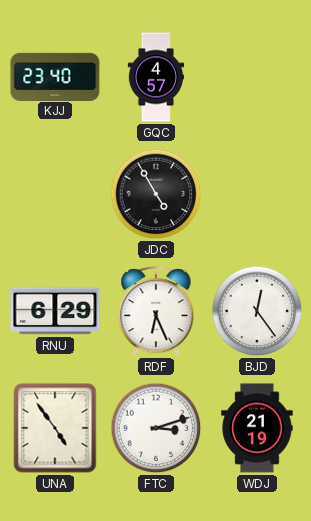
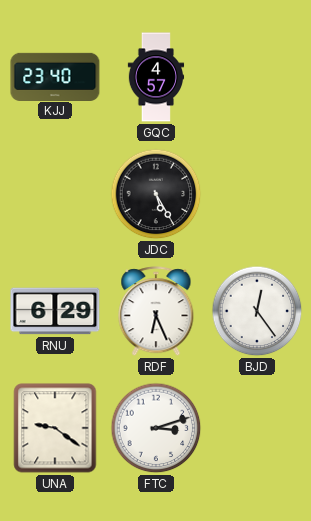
JDC: 4:55 -> 5:25 (156, 194)
UNA: 4:54 -> 9:21 (55, 428)
WDJ: 21:19 -> none (257, 428)
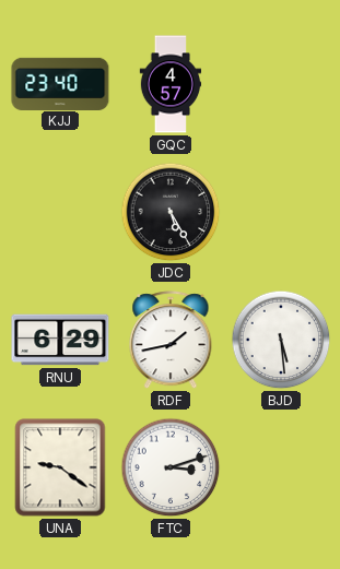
RDF: 6:26 -> 1:43 (171, 341)
BJD: 12:24 -> 5:29 (281, 340)
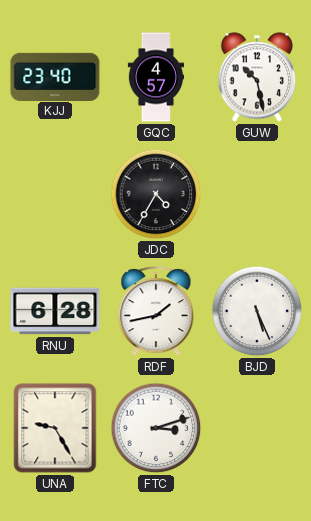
GUW: none -> 10:28 (257, 77)
JDC: 5:25 -> 4:35 (156, 194)
RNU: 6:29 -> 6:28 (55, 311)
BJD: 5:29 -> 5:26 (257, 311)
UNA: 9:21 -> 9:25 (55, 428)
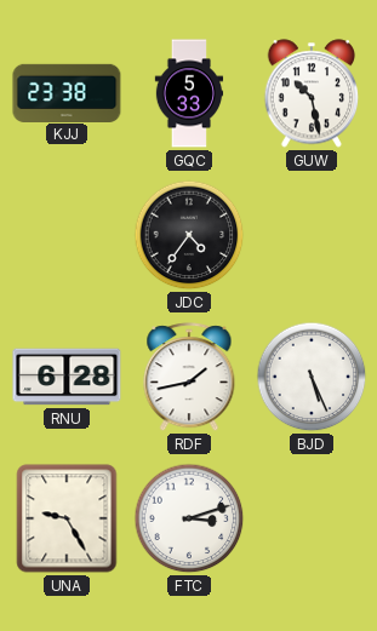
KJJ: 23:40 -> 23:38 (67, 92)
GQC: 4:57 -> 5:33 (189, 93)
JDC: 4:35 -> 4:36 (189, 235)
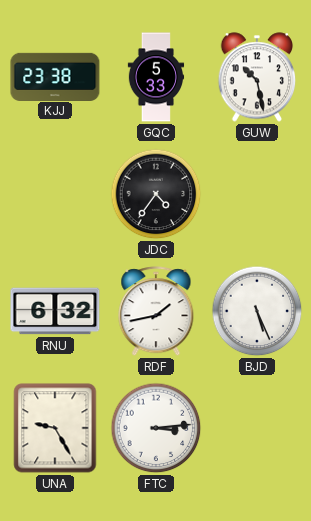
RNU: 6:28 -> 6:32 (55, 311)
FTC: 3:12 -> 3:14 (156, 428)
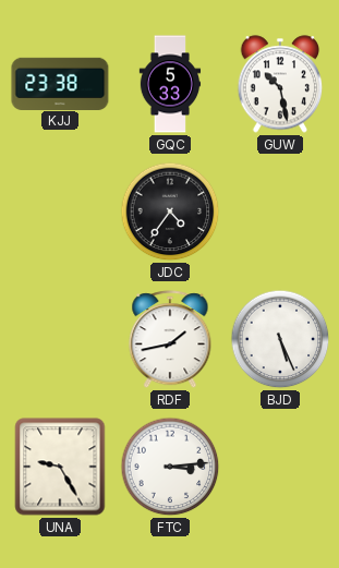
RNU: 6:32 -> none (55, 311)
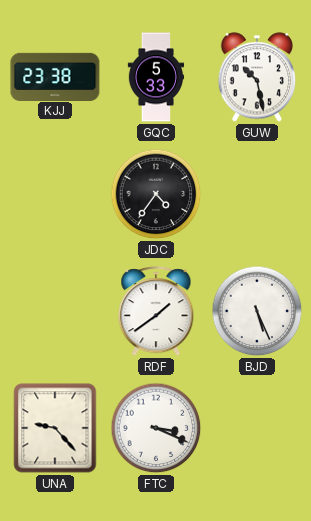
RDF: 1:43 -> 1:39 (156, 312)
UNA: 9:25 -> 9:23 (55, 428)
FTC: 3:14 -> 3:19 (156, 428)
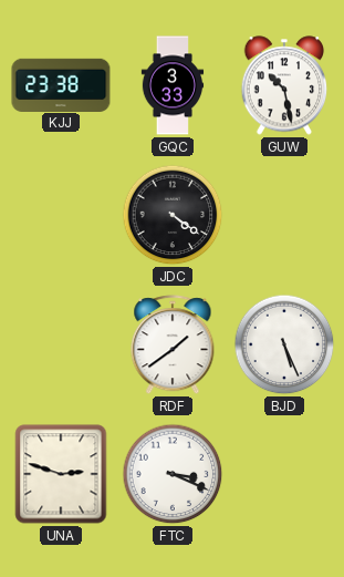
GQC: 5:33 -> 3:33 (173, 85)
JDC: 4:36 -> 4:21 (173, 215)
UNA: 9:23 -> 2:48 (61, 474)
